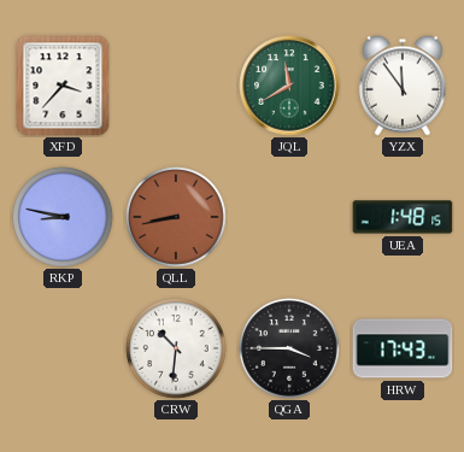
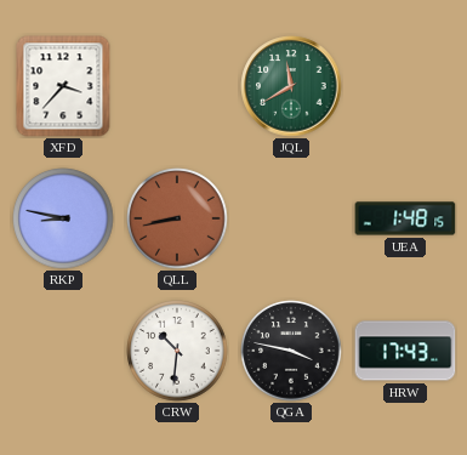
YZX: 11:54 -> none (403, 86)
QGA: 3:45 -> 3:47 (291, 351)
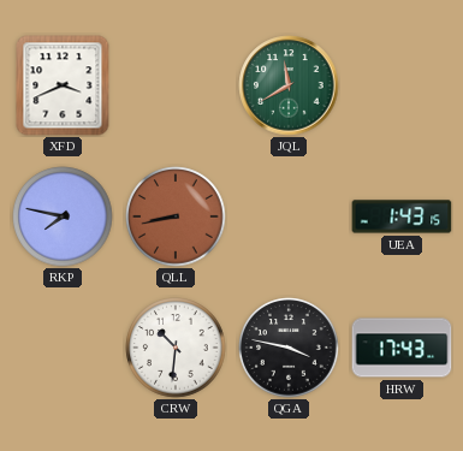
XFD: 3:37 -> 3:41 (63, 85)
RKP: 8:47 -> 7:47 (63, 216)
UEA: 1:48 -> 1:43 (402, 216)
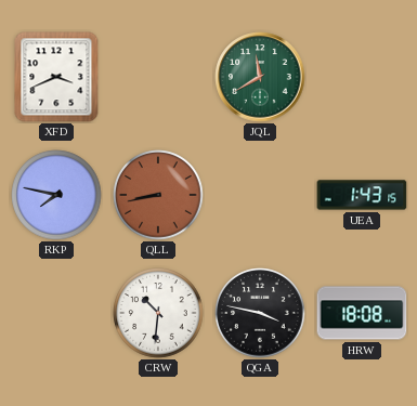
HRW: 17:43 -> 18:08 (362, 313)
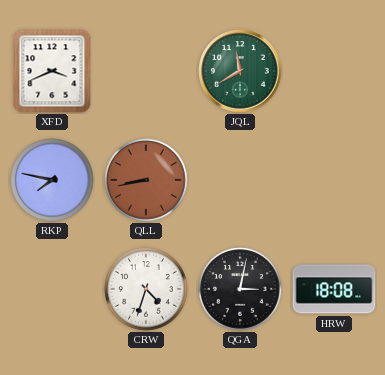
UEA: 1:43 -> none (362, 195)
CRW: 10:31 -> 4:33 (146, 289)
QGA: 3:47 -> 3:02 (240, 289)
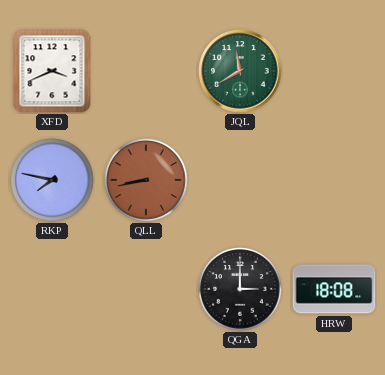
CRW: 4:33 -> none (146, 289)
QGA: 3:02 -> 3:00 (240, 289)
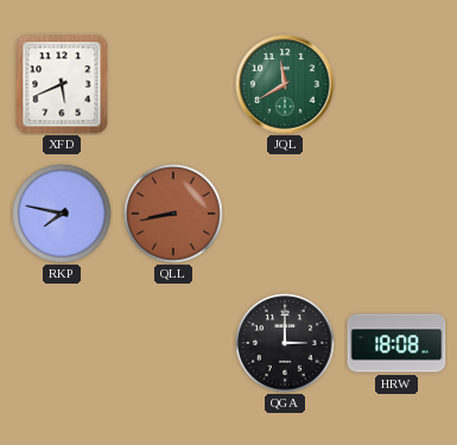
XFD: 3:41 -> 5:41 (62, 84)
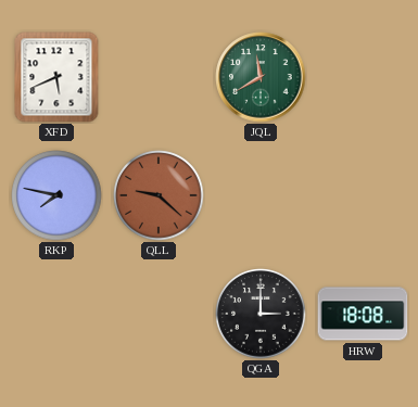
QLL: 8:43 -> 9:22 (159, 195)
